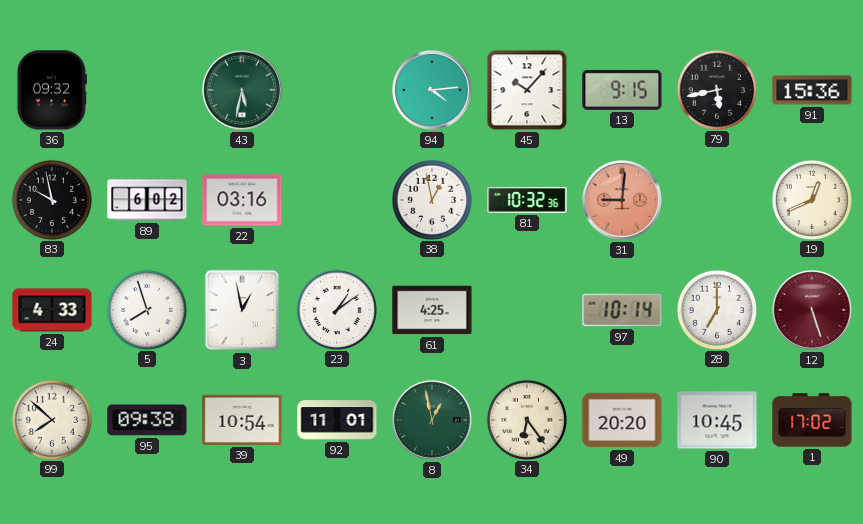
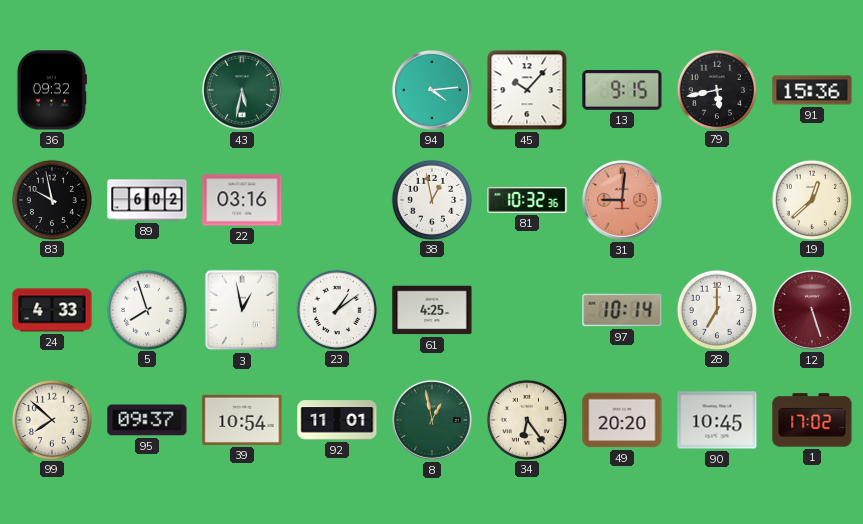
19: 12:41 -> 12:38 (811, 199)
95: 09:38 -> 09:37 (147, 420)
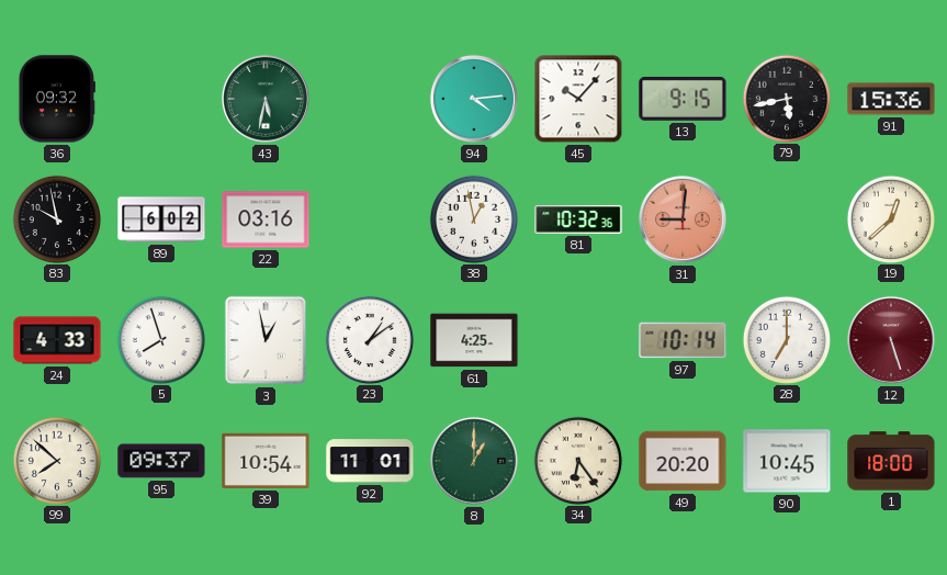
8: 12:58 -> 1:00 (474, 461)
1: 17:02 -> 18:00 (891, 461)
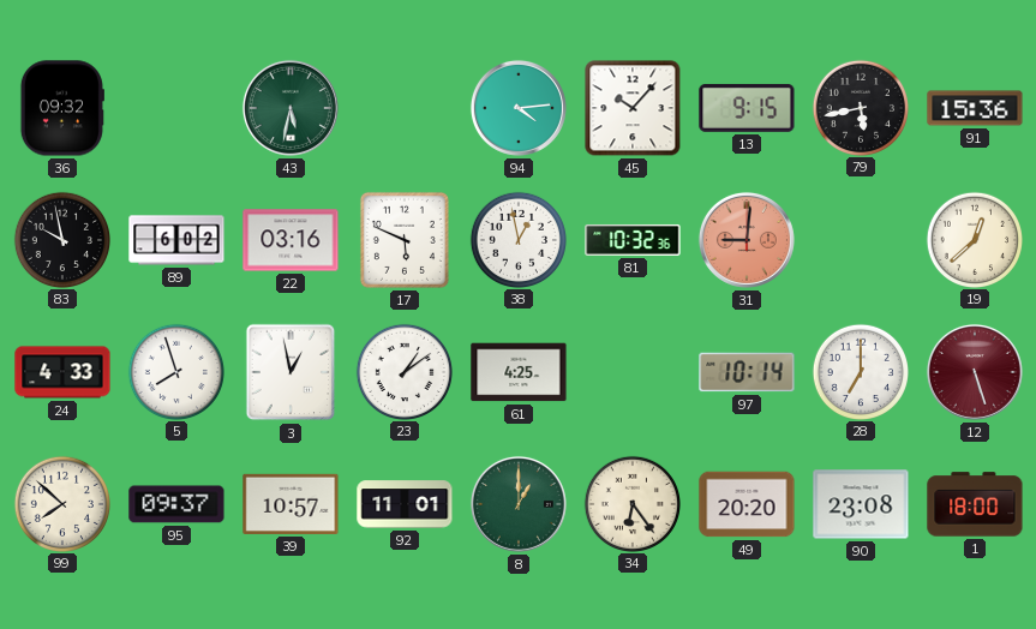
17: none -> 5:49 (405, 240)
39: 10:54 -> 10:57 (291, 504)
90: 10:45 -> 23:08 (861, 504)
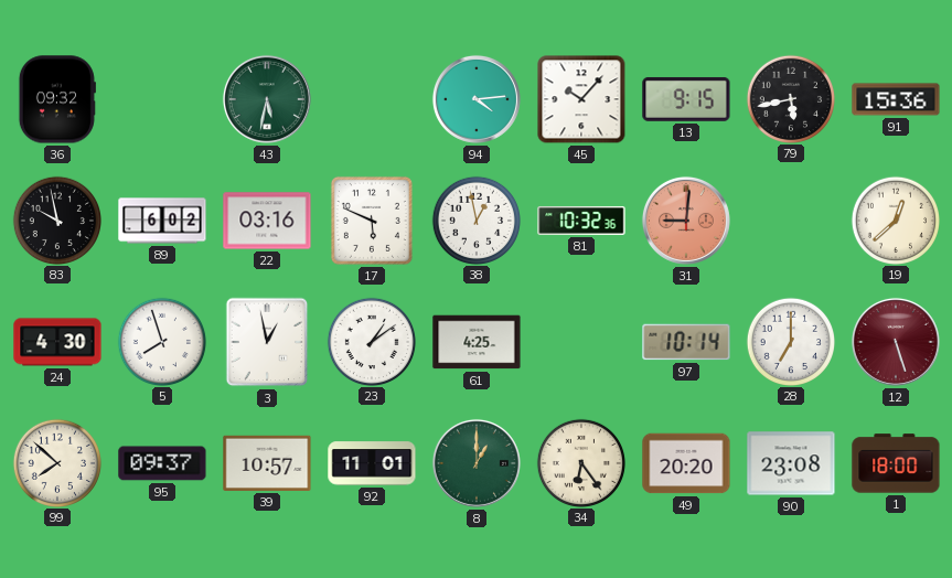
24: 4:33 -> 4:30 (57, 342)
